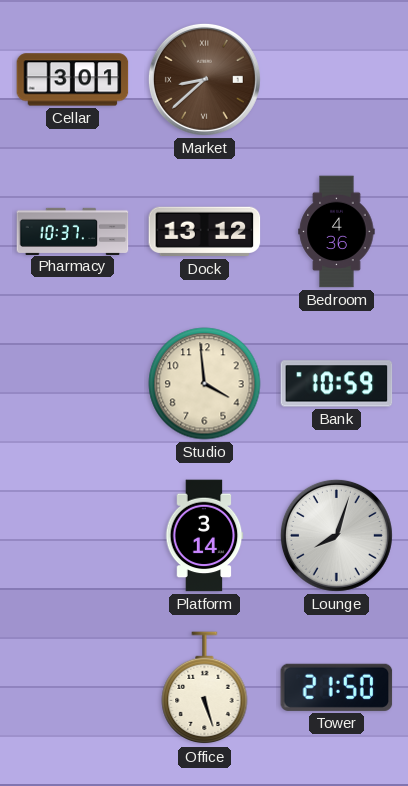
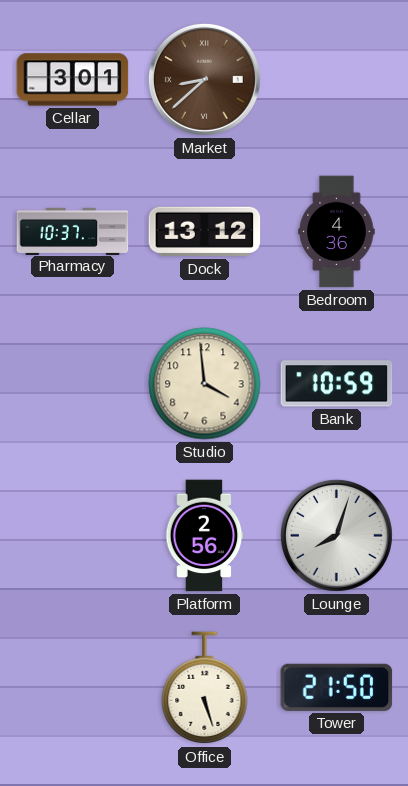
Platform: 3:14 -> 2:56 (204, 536)
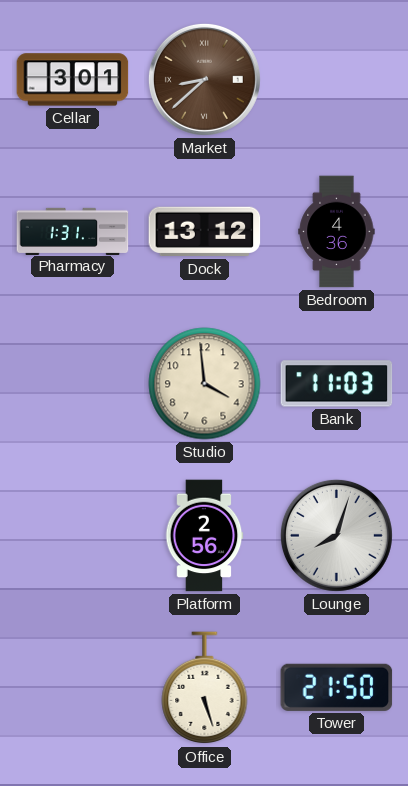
Pharmacy: 10:37 -> 1:31 (73, 231)
Bank: 10:59 -> 11:03 (337, 384)
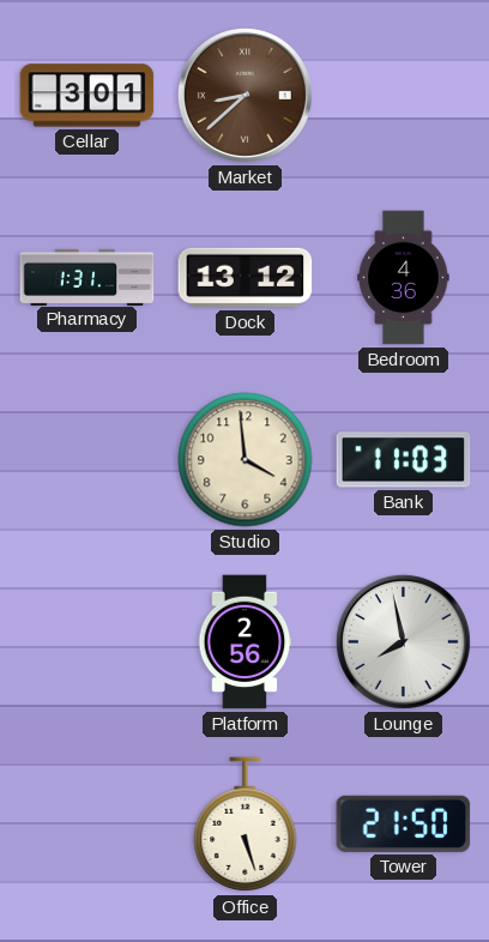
Lounge: 8:03 -> 7:58 (403, 641)
